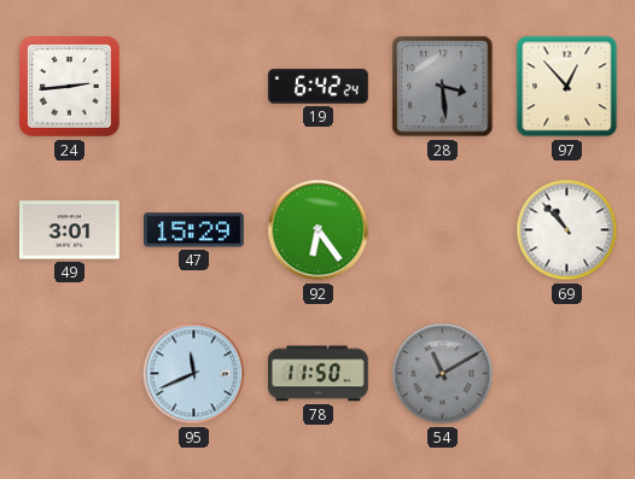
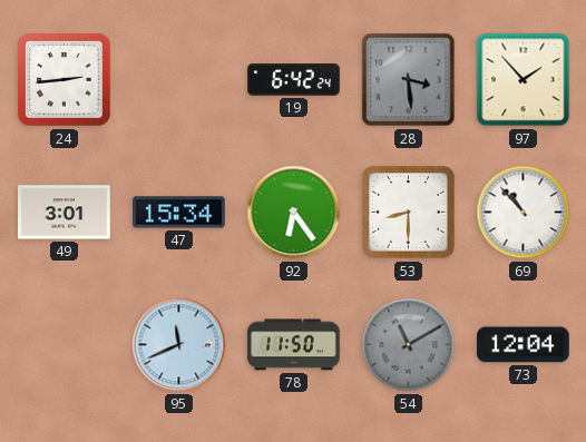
97: 12:53 -> 1:53 (524, 80)
47: 15:29 -> 15:34 (179, 213)
53: none -> 8:30 (409, 213)
73: none -> 12:04 (524, 345)
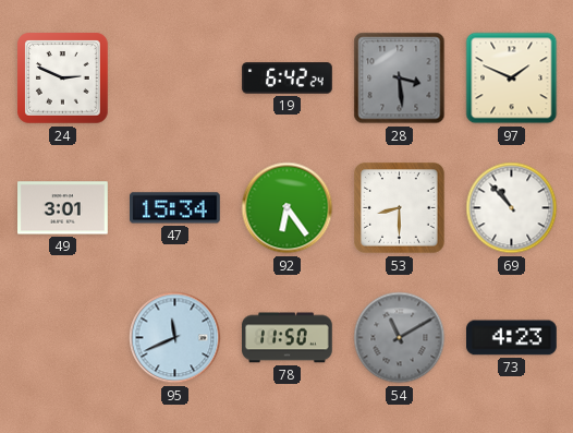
24: 2:44 -> 2:49 (63, 79)
97: 1:53 -> 1:49 (512, 79)
73: 12:04 -> 4:23 (512, 338)
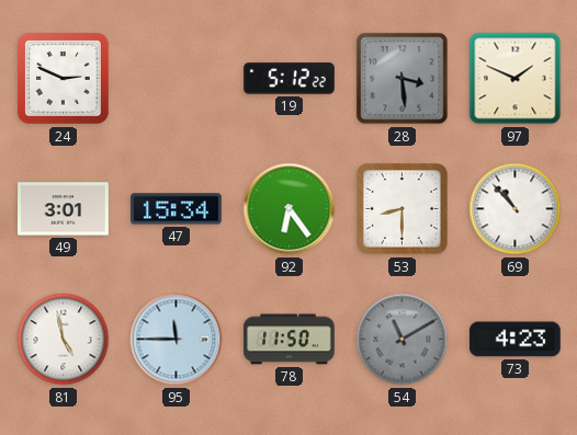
19: 6:42 -> 5:12 (290, 79)
81: none -> 4:58 (64, 340)
95: 11:41 -> 11:45 (177, 340)
